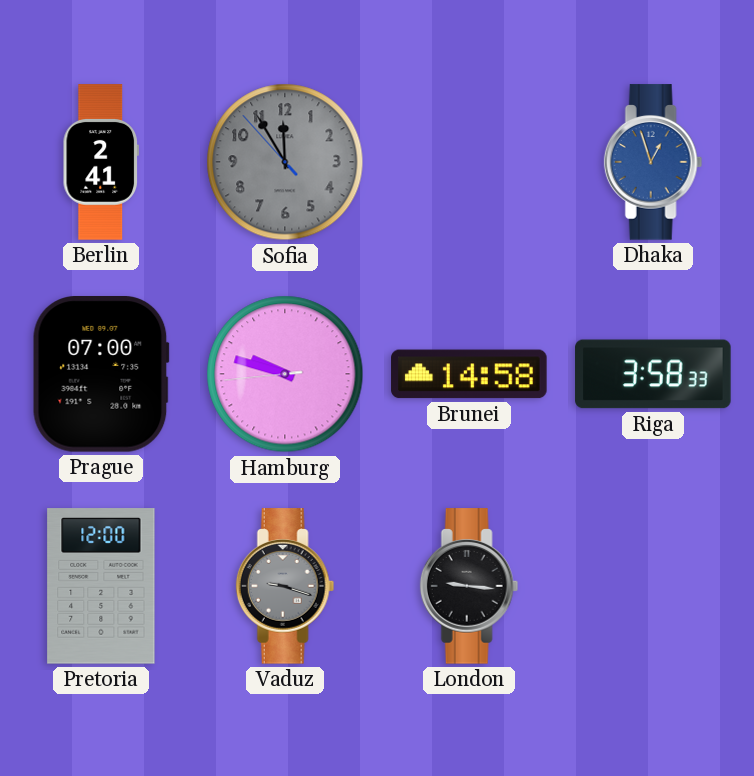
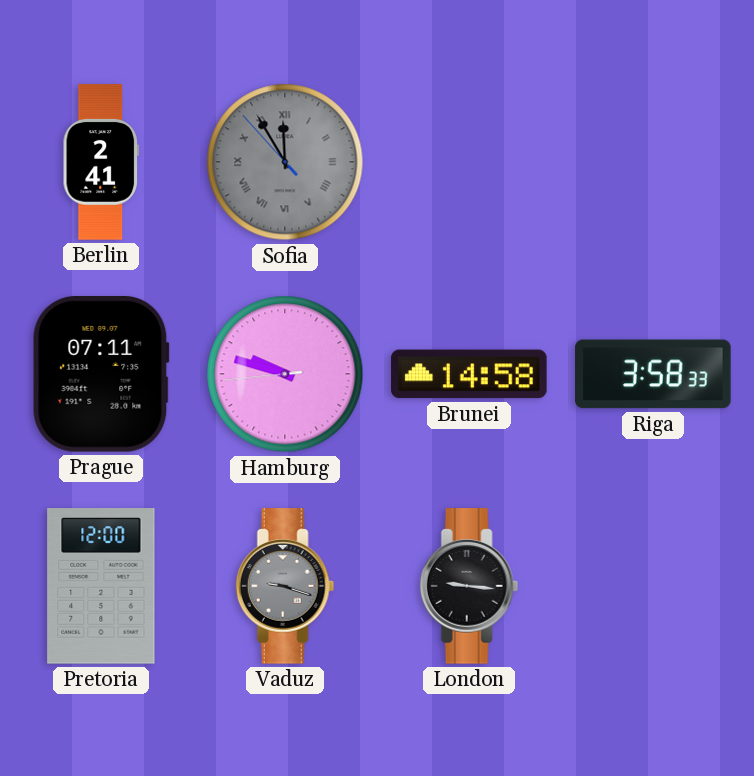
Sofia numerals: Arabic -> Roman (285, 162)
Dhaka: 12:57 -> none (653, 162)
Prague: 07:00 -> 07:11 (101, 374)
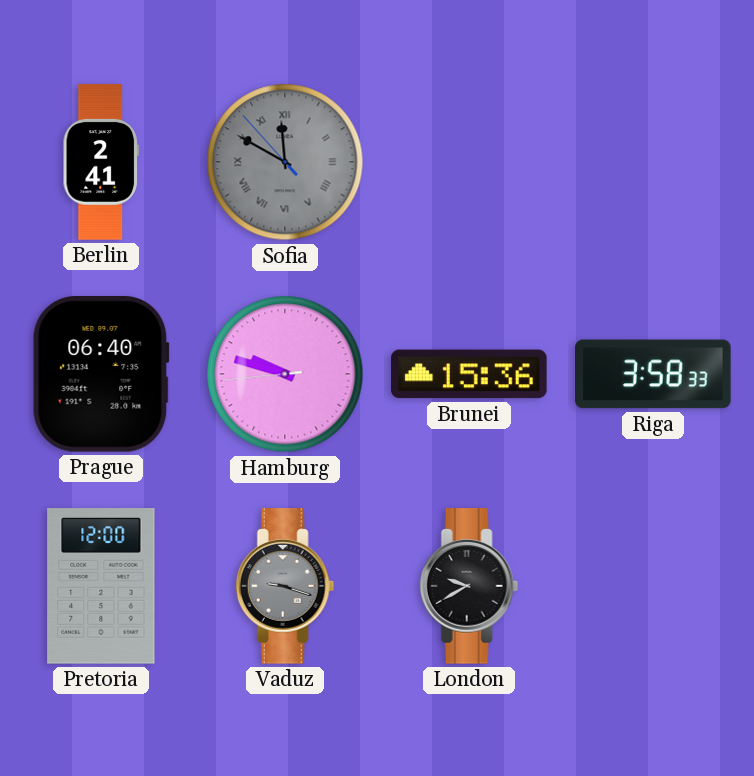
Sofia: 11:54 -> 11:49 (285, 162)
Prague: 07:11 -> 06:40 (101, 374)
Brunei: 14:58 -> 15:36 (469, 374)
London: 9:16 -> 9:40 (469, 586)
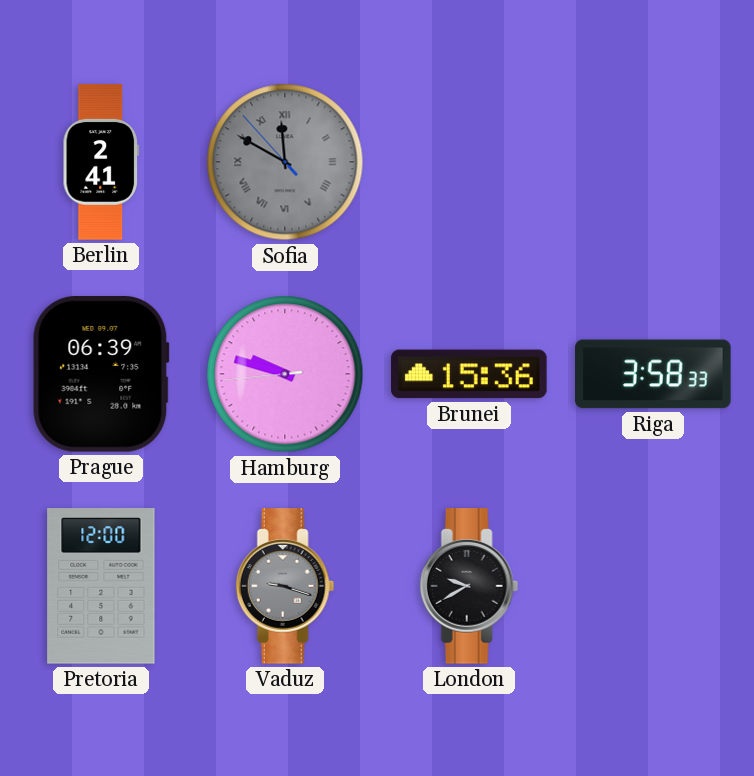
Prague: 06:40 -> 06:39 (101, 374)
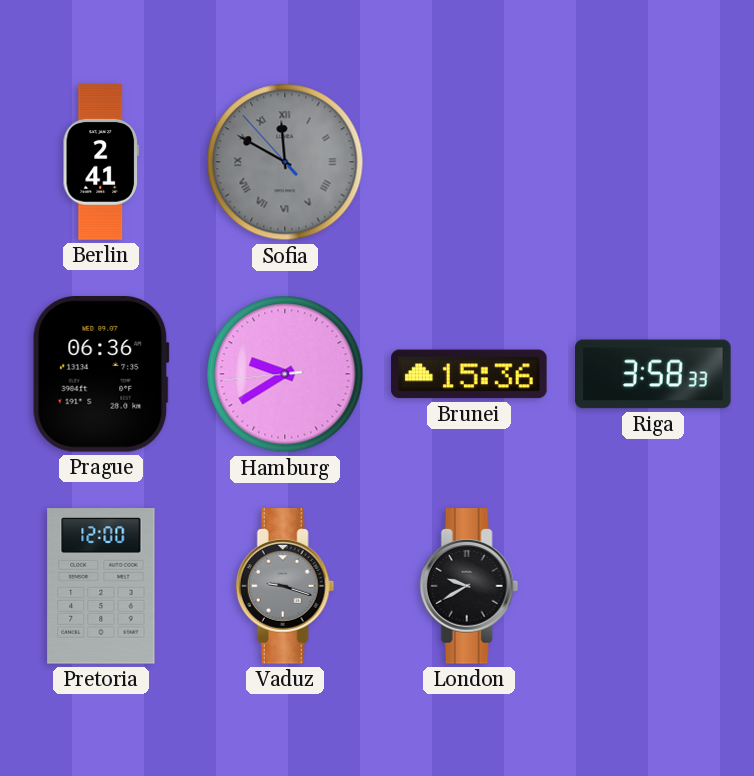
Prague: 06:39 -> 06:36 (101, 374)
Hamburg: 9:47 -> 9:39 (285, 374)
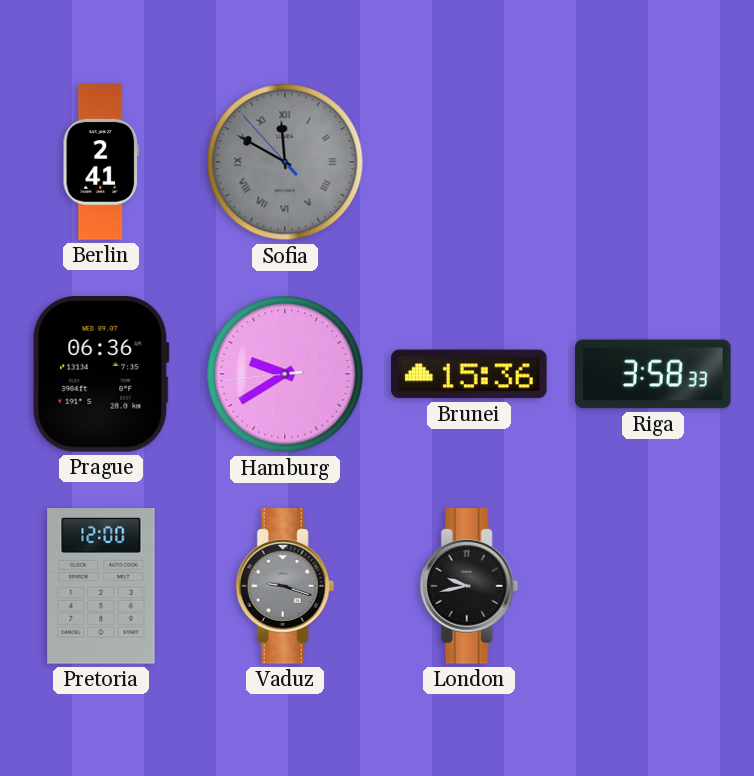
London: 9:40 -> 9:43 (469, 586)
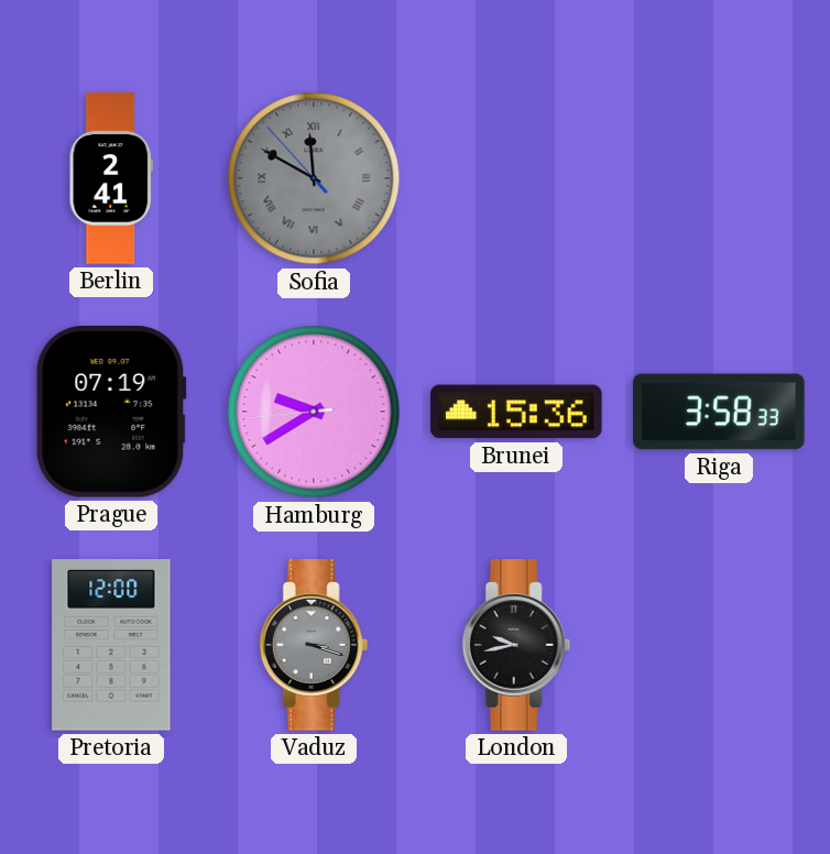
Prague: 06:36 -> 07:19 (111, 412)
Vaduz: 9:18 -> 3:18 (314, 645)
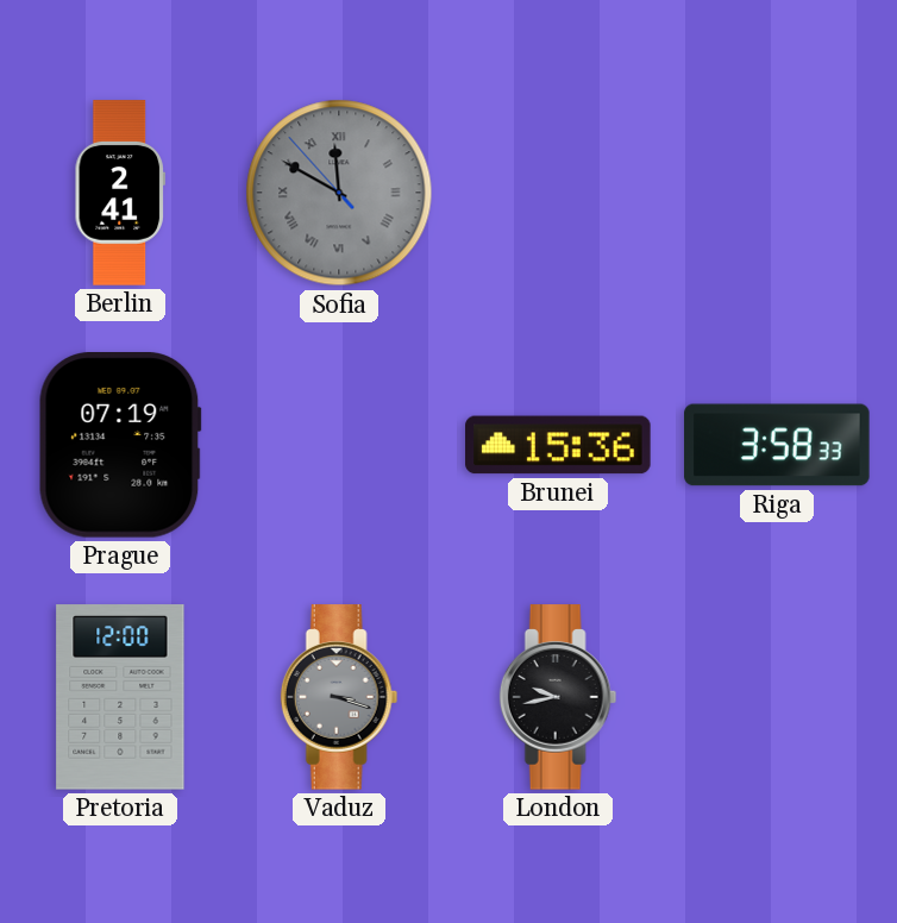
Hamburg: 9:39 -> none (314, 412)
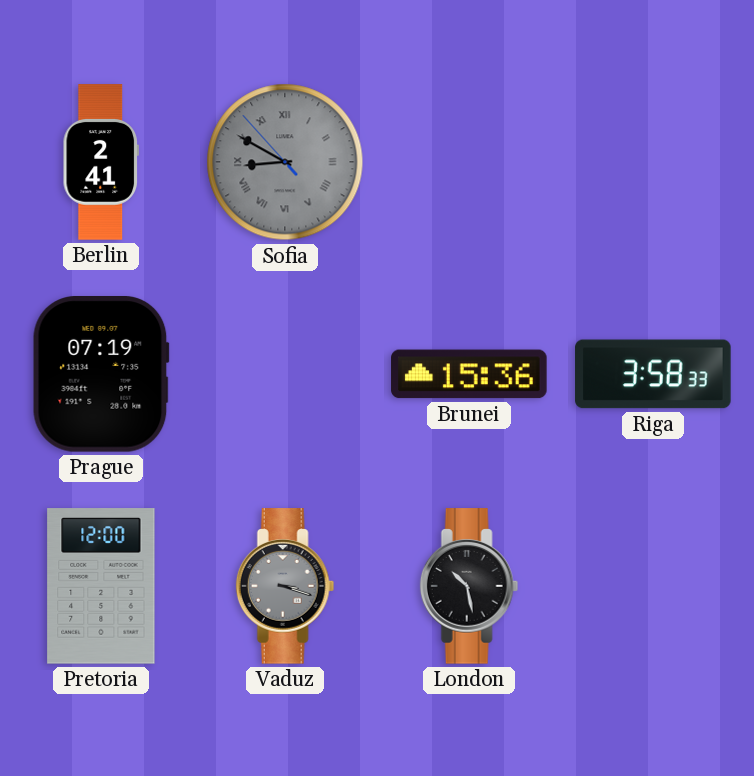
Sofia: 11:49 -> 8:49 (285, 162)
London: 9:43 -> 10:28 (469, 586)
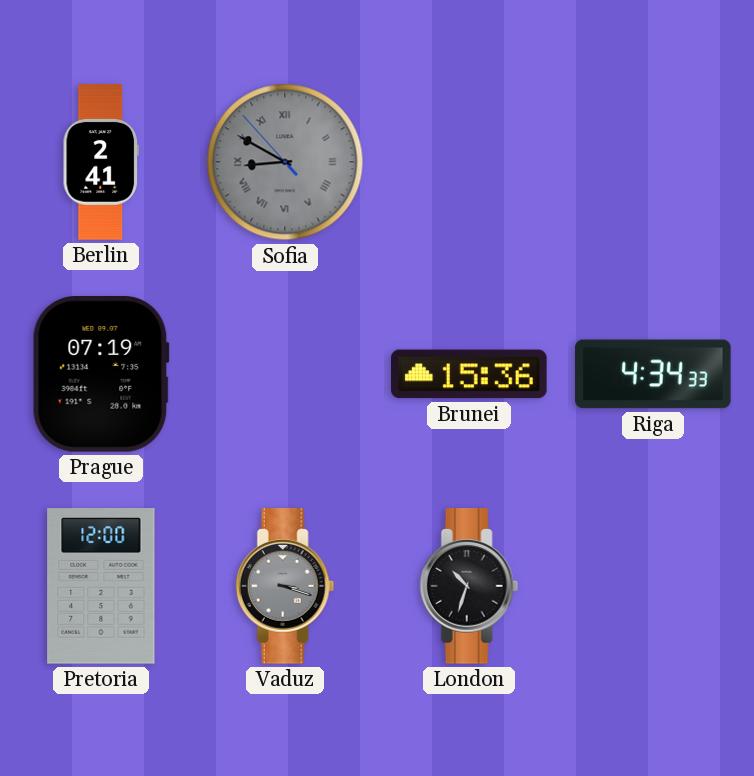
Riga: 3:58 -> 4:34 (653, 374)
London: 10:28 -> 10:33 (469, 586)
